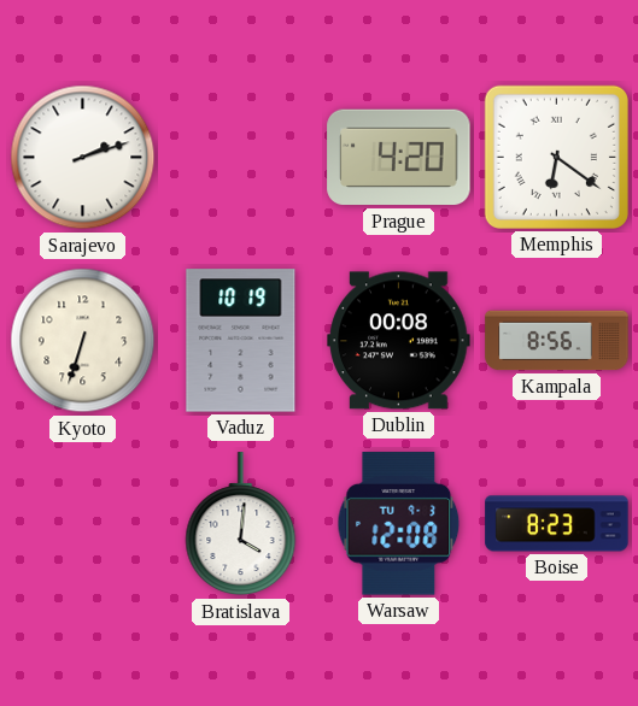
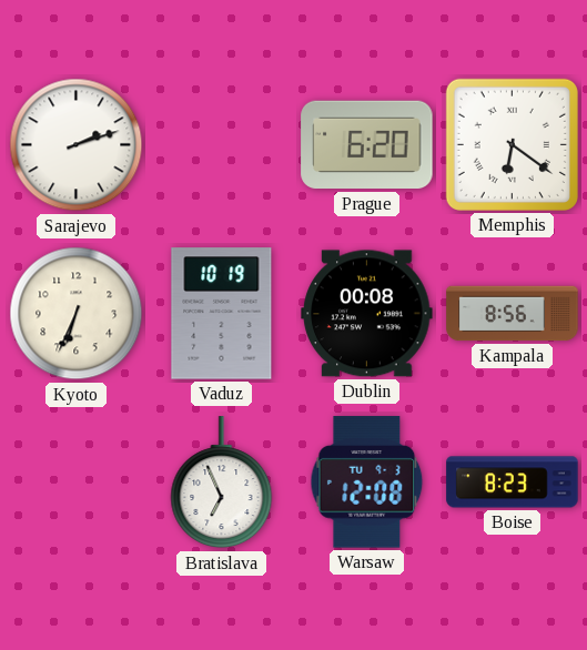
Prague: 4:20 -> 6:20 (367, 145)
Kyoto: 6:33 -> 6:34 (77, 314)
Bratislava: 4:01 -> 6:56 (222, 483)
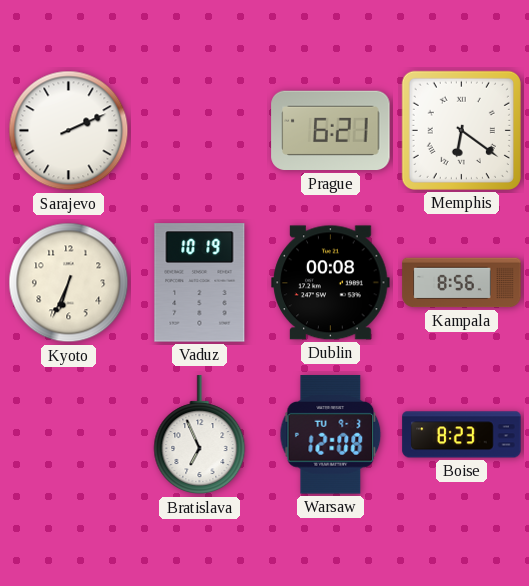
Sarajevo: 2:12 -> 2:11 (69, 131)
Prague: 6:20 -> 6:21 (331, 131)
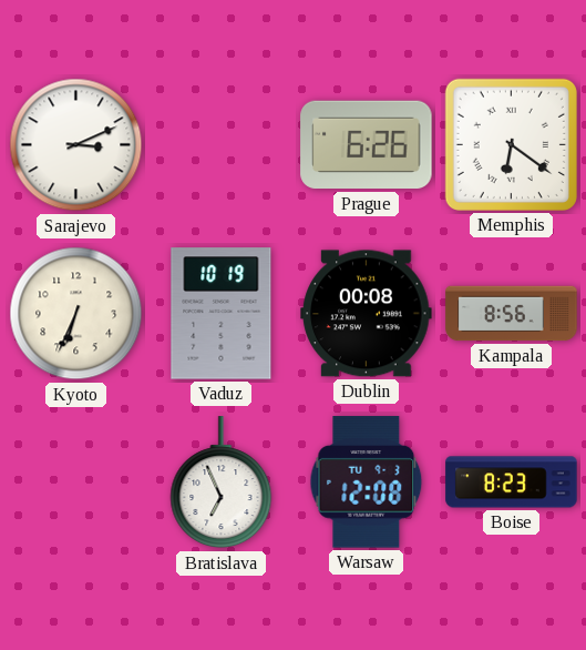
Sarajevo: 2:11 -> 3:11 (76, 145)
Prague: 6:21 -> 6:26 (367, 145)
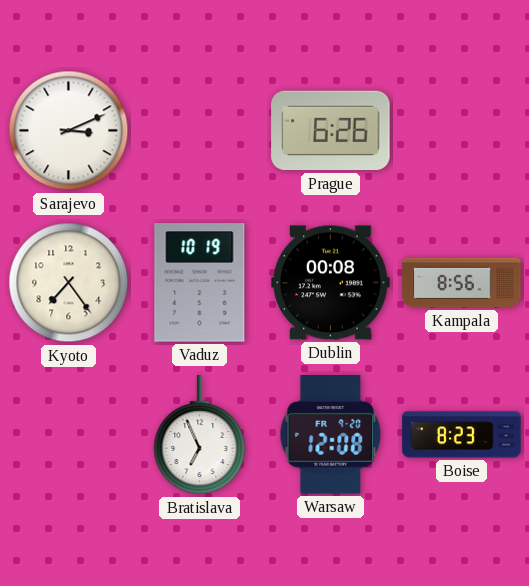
Memphis: 6:21 -> none (511, 144)
Kyoto: 6:34 -> 7:24 (69, 283)
Warsaw date: TU 9-3 -> FR 9-20 (331, 435)
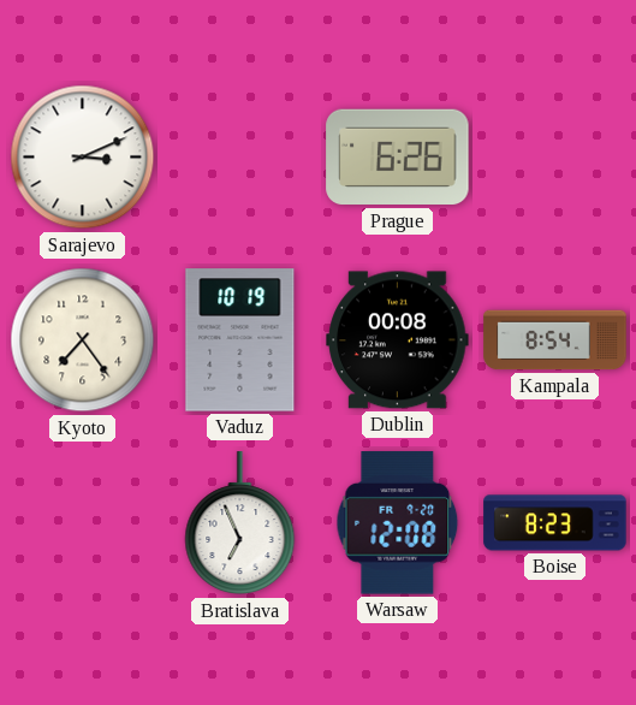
Kampala: 8:56 -> 8:54 (555, 340)
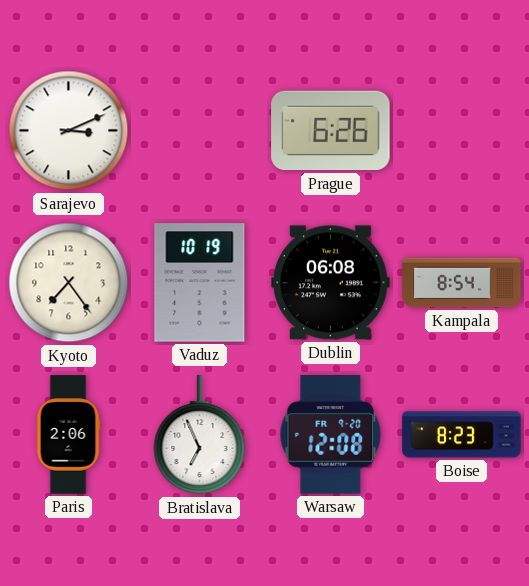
Dublin: 00:08 -> 06:08 (331, 283)
Paris: none -> 2:06 (68, 435)
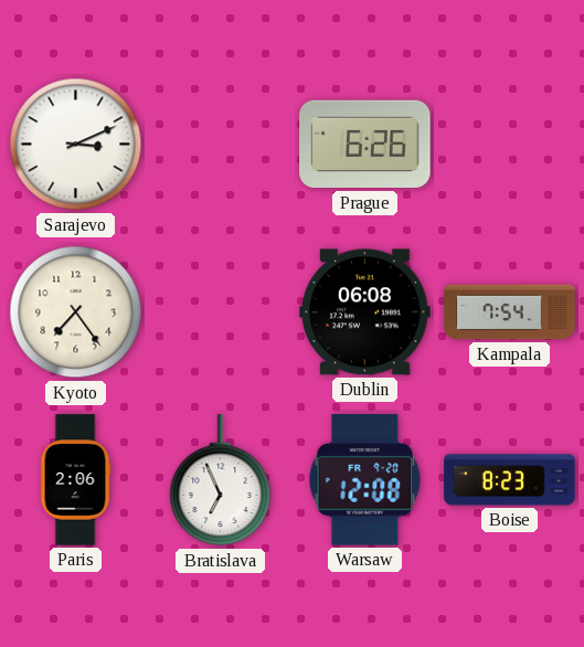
Vaduz: 10:19 -> none (200, 283)
Kampala: 8:54 -> 7:54 (510, 312)
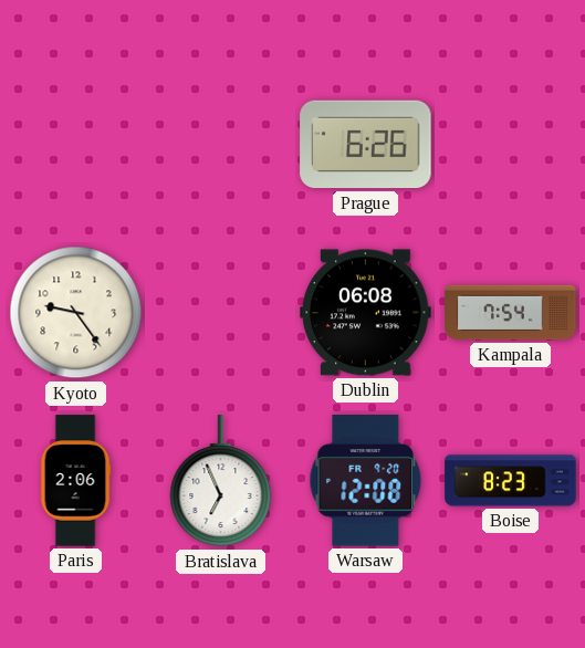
Sarajevo: 3:11 -> none (76, 145)
Kyoto: 7:24 -> 9:24 (76, 313)
